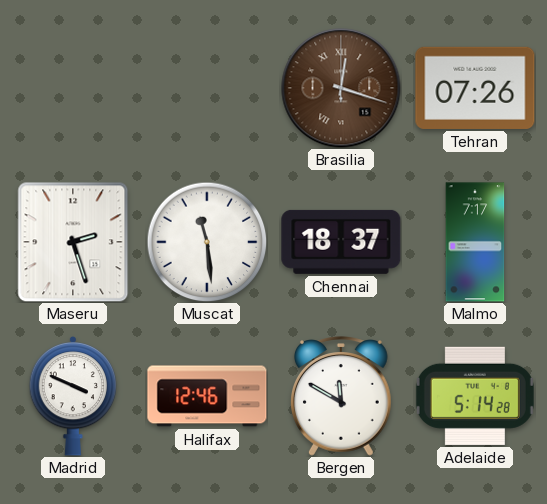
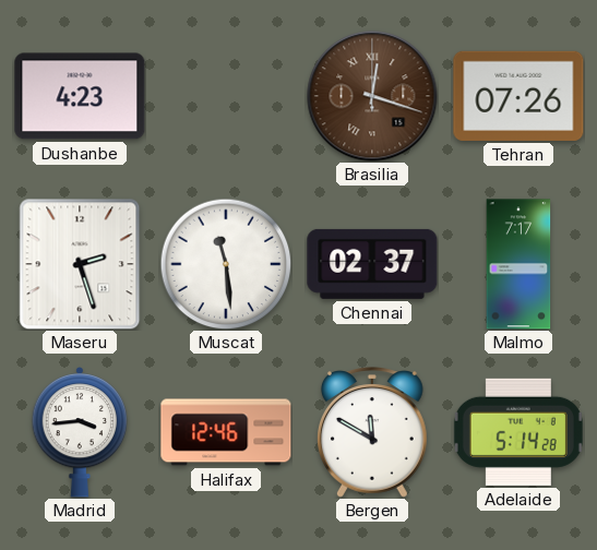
Dushanbe: none -> 4:23 (80, 96)
Chennai: 18:37 -> 02:37 (372, 264)
Madrid: 3:49 -> 3:44 (80, 432)
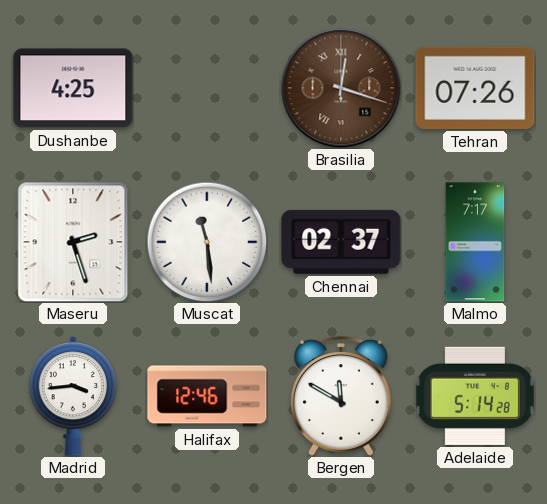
Dushanbe: 4:23 -> 4:25 (73, 88)
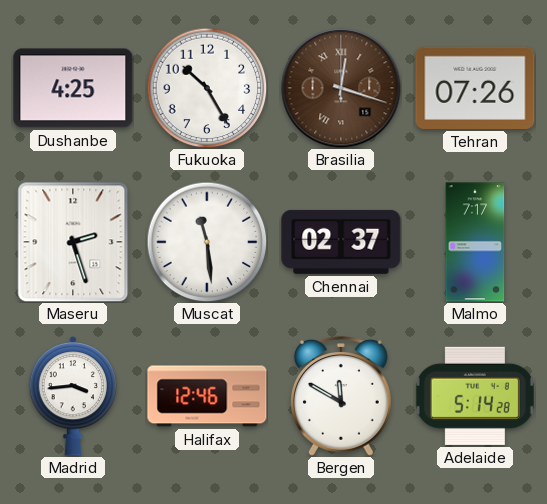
Fukuoka: none -> 10:25 (207, 88)
